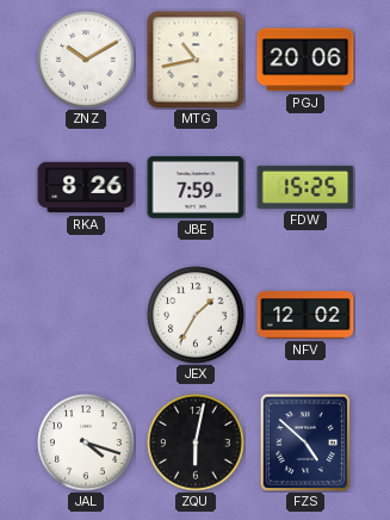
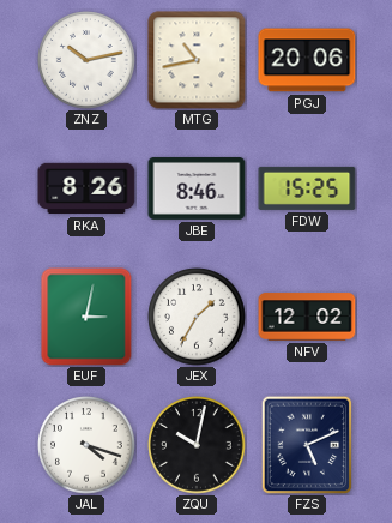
ZNZ: 10:10 -> 10:13 (86, 60)
JBE: 7:59 -> 8:46 (197, 188)
EUF: none -> 3:02 (86, 317)
ZQU: 6:02 -> 10:02 (197, 445)
FZS: 4:52 -> 5:11 (307, 445)
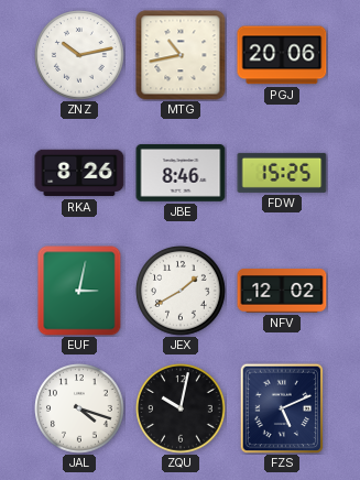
JEX: 1:35 -> 1:40 (181, 291)
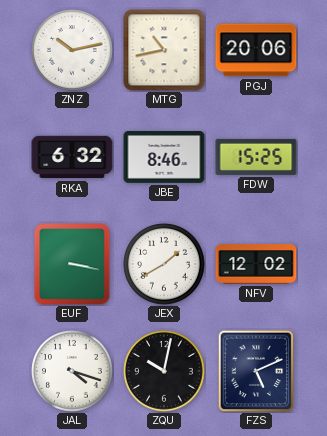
RKA: 8:26 -> 6:32 (72, 157)
EUF: 3:02 -> 3:17 (72, 264)
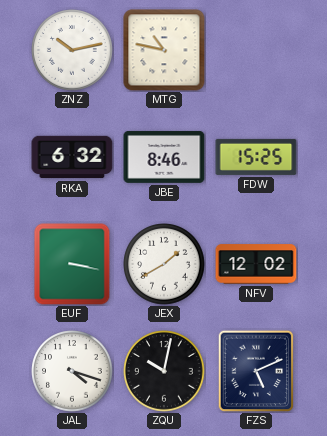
MTG: 10:43 -> 10:47 (164, 50)
PGJ: 20:06 -> none (256, 50)
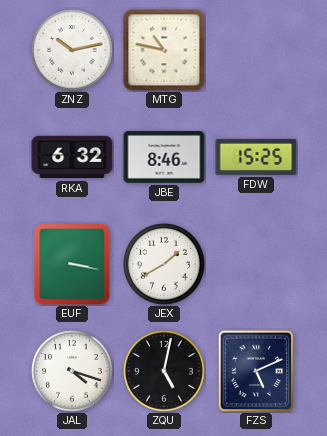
NFV: 12:02 -> none (256, 264)
ZQU: 10:02 -> 5:02 (164, 371)
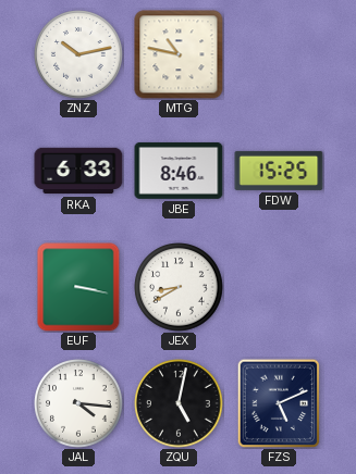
RKA: 6:32 -> 6:33 (78, 171)
JEX: 1:40 -> 8:40 (179, 287)
JAL: 4:18 -> 4:16 (78, 403)
